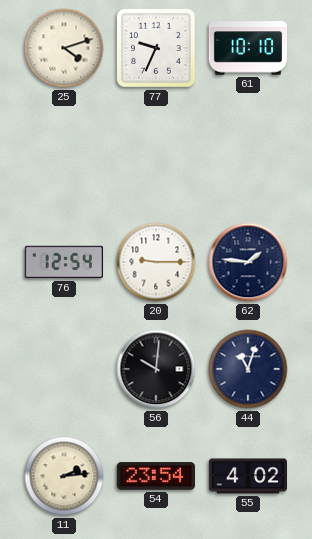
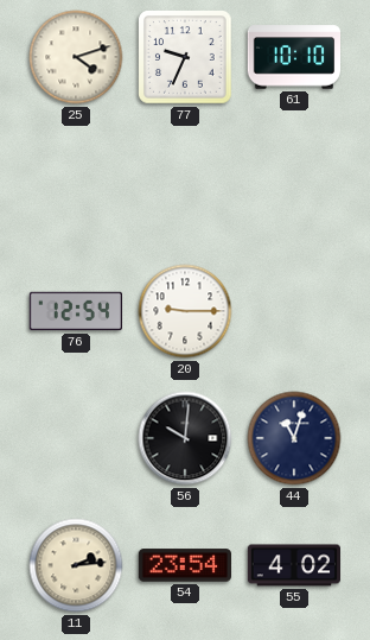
62: 1:46 -> none (248, 262)
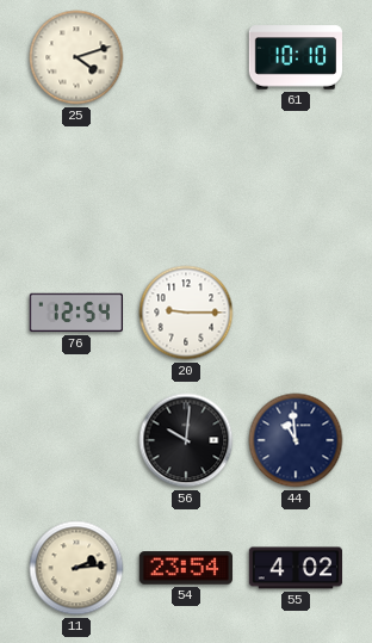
77: 9:34 -> none (186, 58)
44: 11:03 -> 10:59 (296, 440)
